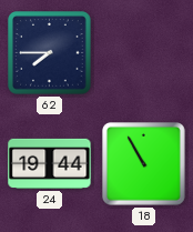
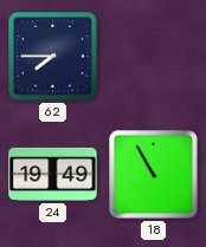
24: 19:44 -> 19:49 (53, 174)
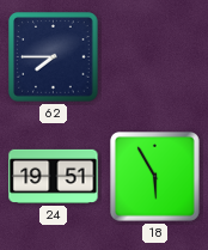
24: 19:49 -> 19:51 (54, 176)
18: 10:55 -> 5:55 (155, 177)
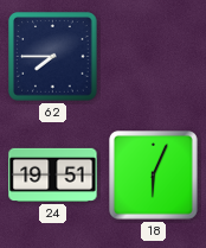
18: 5:55 -> 6:04 (154, 176)
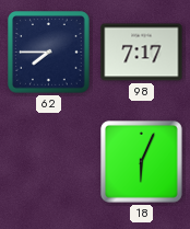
98: none -> 7:17 (142, 53)
24: 19:51 -> none (53, 174)
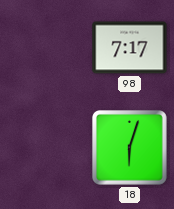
62: 7:45 -> none (49, 53)
18: 6:04 -> 6:03 (130, 148)
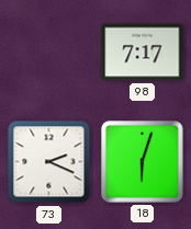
73: none -> 2:19 (49, 162)
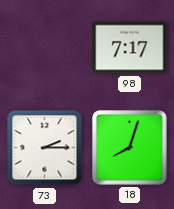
73: 2:19 -> 2:15 (45, 148)
18: 6:03 -> 8:03 (130, 148)
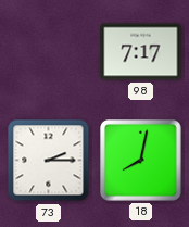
18: 8:03 -> 8:02 (141, 161)
